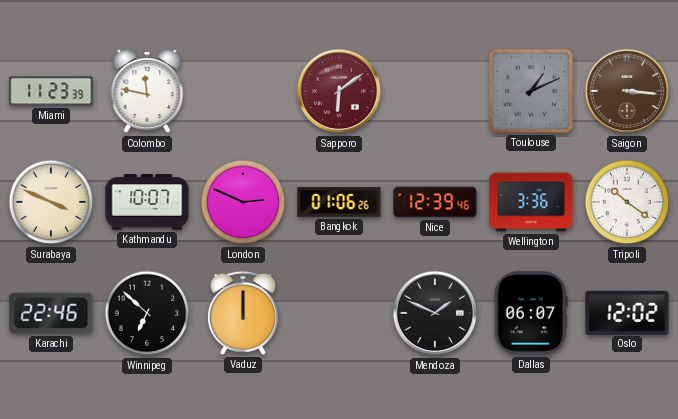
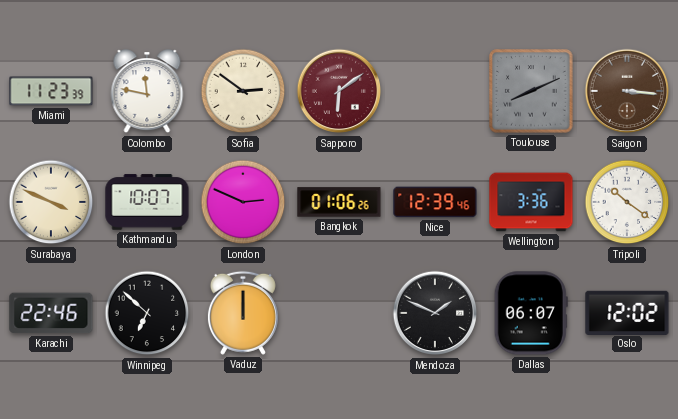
Sofia: none -> 2:51 (243, 91)
Toulouse: 1:11 -> 8:11 (531, 91)
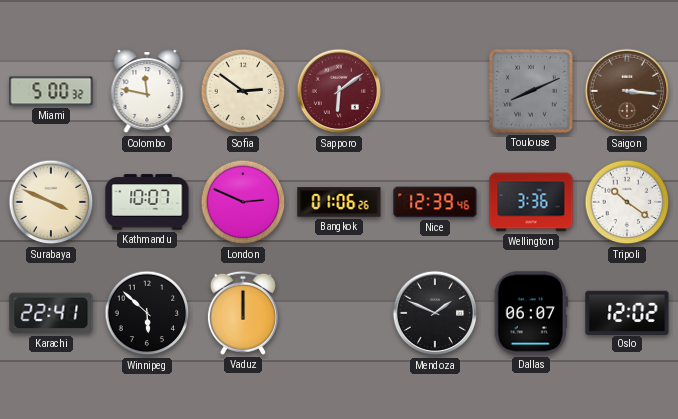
Miami: 11:23 -> 5:00 (51, 91)
Karachi: 22:46 -> 22:41 (51, 313)
Winnipeg: 6:52 -> 5:52 (147, 313)
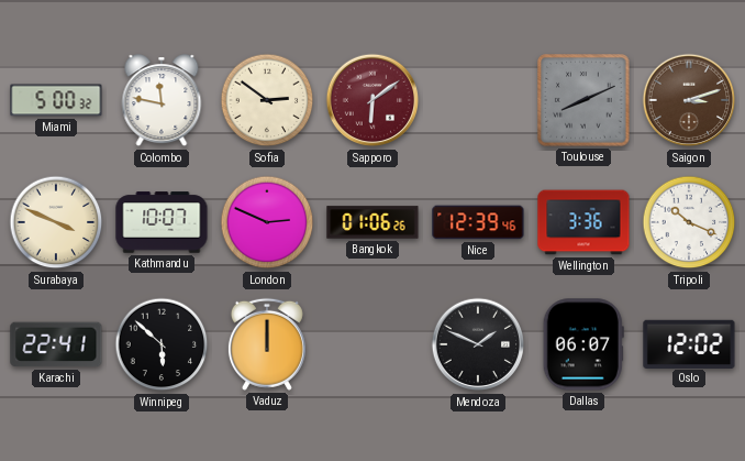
Saigon: 3:16 -> 3:12 (689, 100)
Tripoli: 10:21 -> 10:19 (689, 222)
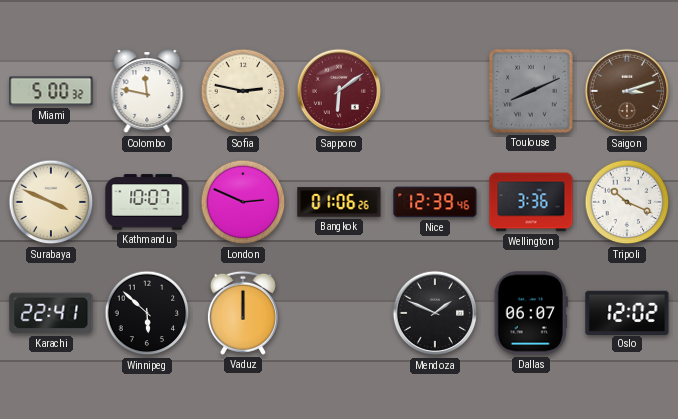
Sofia: 2:51 -> 2:47 (243, 91)
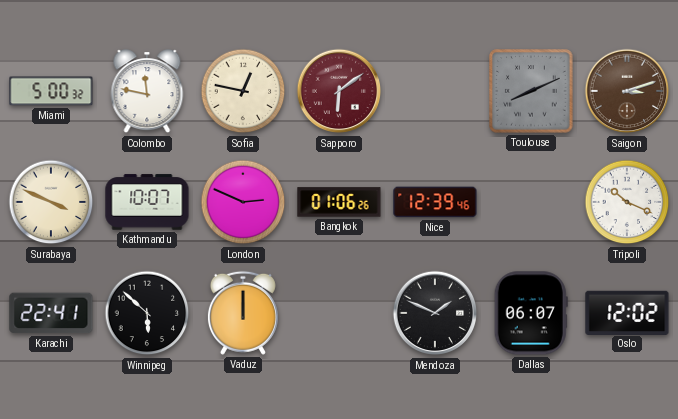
Sofia: 2:47 -> 12:47 (243, 91)
Wellington: 3:36 -> none (531, 202)
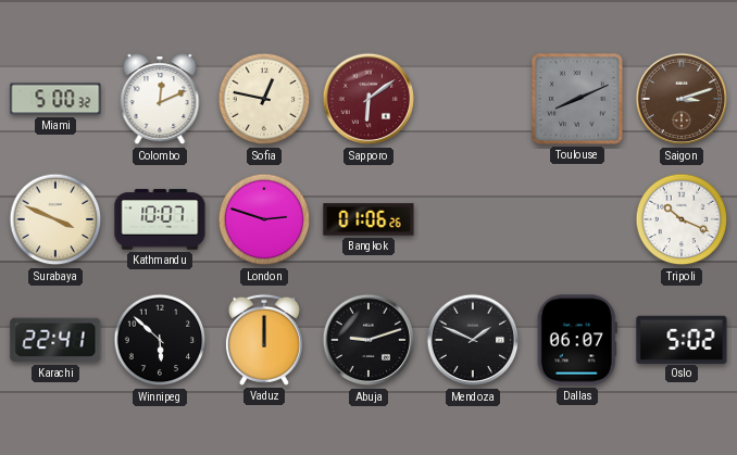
Colombo: 11:47 -> 12:11 (160, 100)
London: 2:49 -> 2:48 (264, 219)
Nice: 12:39 -> none (435, 202)
Abuja: none -> 9:12 (368, 340)
Oslo: 12:02 -> 5:02 (682, 339)
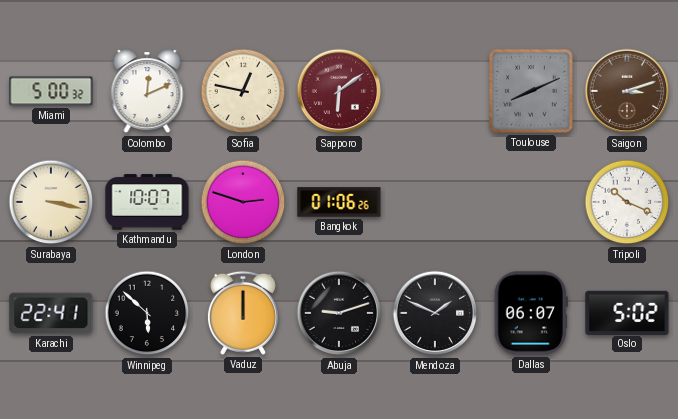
Surabaya: 3:49 -> 3:17 (51, 202)
